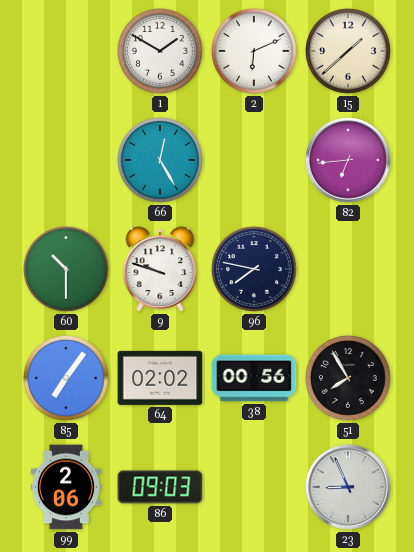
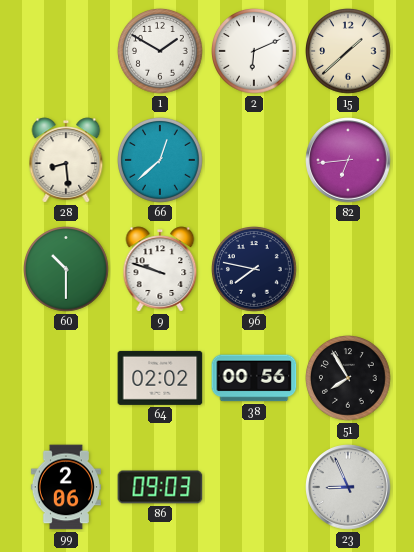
28: none -> 8:29 (66, 160)
66: 12:25 -> 12:38 (161, 161)
85: 7:06 -> none (67, 379)
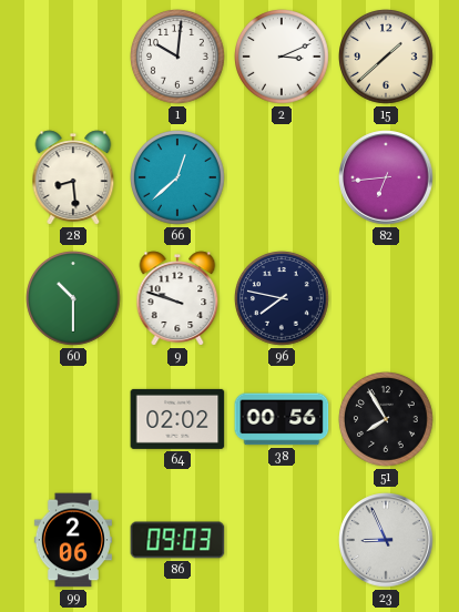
1: 1:50 -> 10:01 (178, 58)
2: 6:11 -> 3:11 (283, 58)
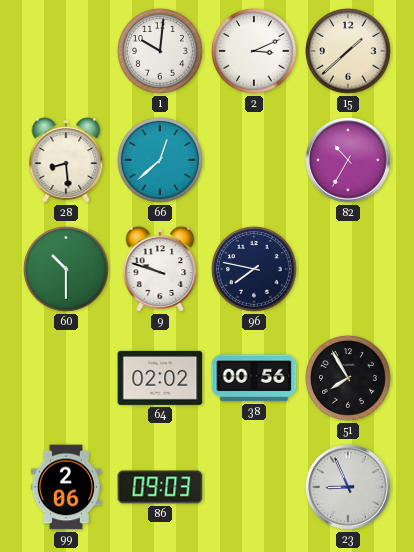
82: 6:44 -> 10:35 (348, 160)
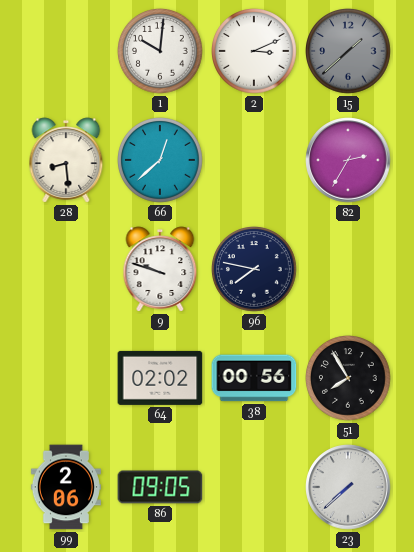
15 dial: cream -> grey (349, 52)
82: 10:35 -> 2:35 (348, 160)
60: 10:30 -> none (67, 270)
86: 09:03 -> 09:05 (160, 487)
23: 8:56 -> 7:38 (348, 487)
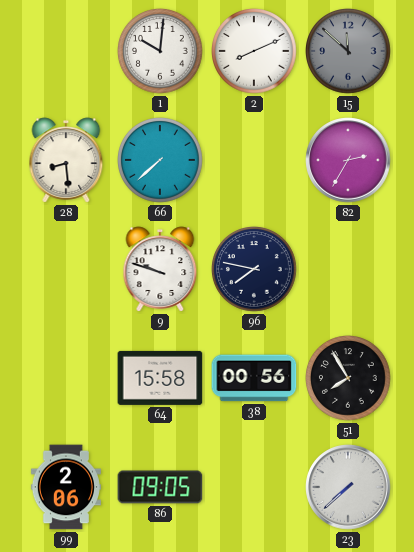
2: 3:11 -> 8:11 (255, 52)
15: 1:38 -> 11:52 (349, 52)
66: 12:38 -> 7:38 (161, 161)
64: 02:02 -> 15:58 (160, 378)
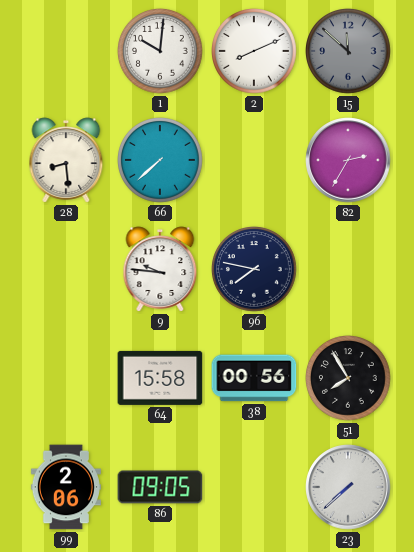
9: 9:48 -> 9:46 (160, 269)
